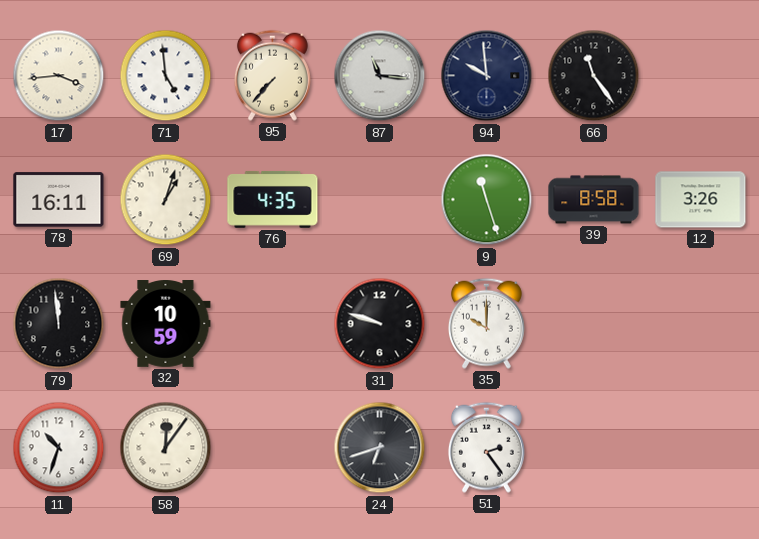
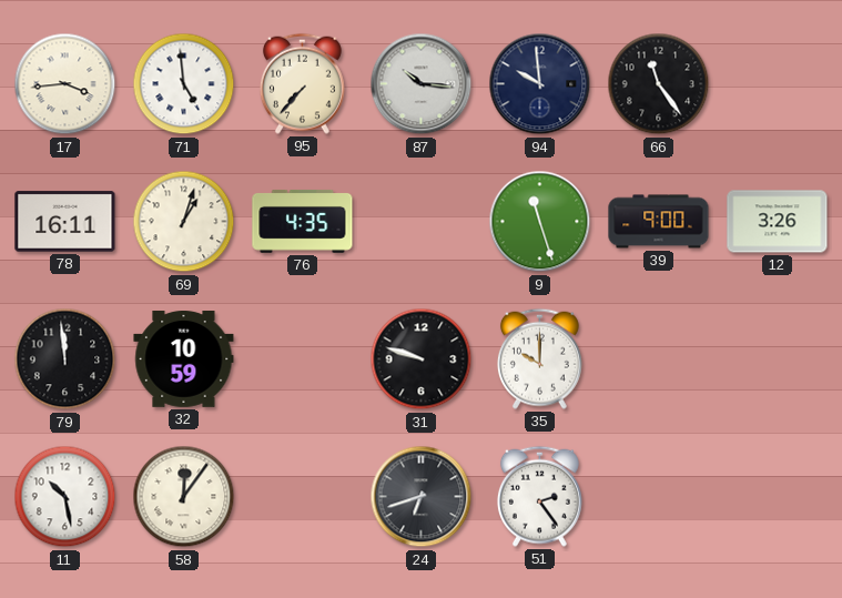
87: 11:16 -> 10:16 (422, 84)
39: 8:58 -> 9:00 (659, 222)
11: 10:33 -> 10:28 (65, 497)
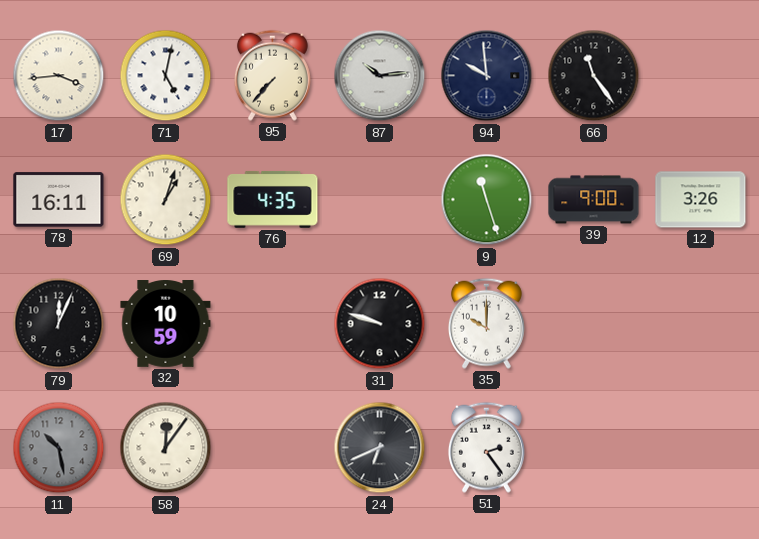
71: 4:59 -> 5:02 (166, 76)
87: 10:16 -> 10:14 (380, 76)
79: 11:59 -> 12:04 (59, 324)
11 dial: white -> grey (59, 448)
24: 6:42 -> 6:41 (380, 448)
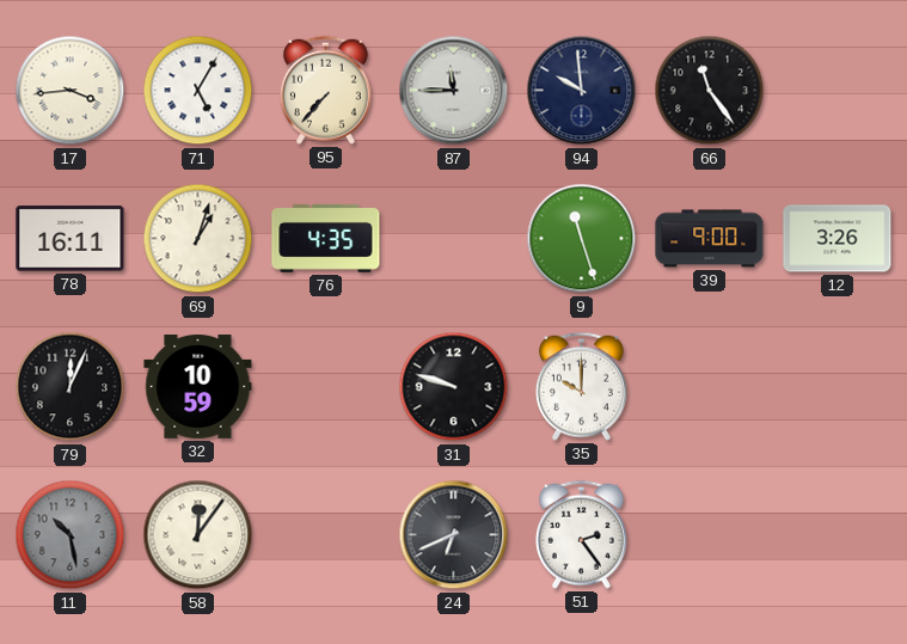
71: 5:02 -> 5:05 (198, 91)
87: 10:14 -> 11:45 (454, 91)
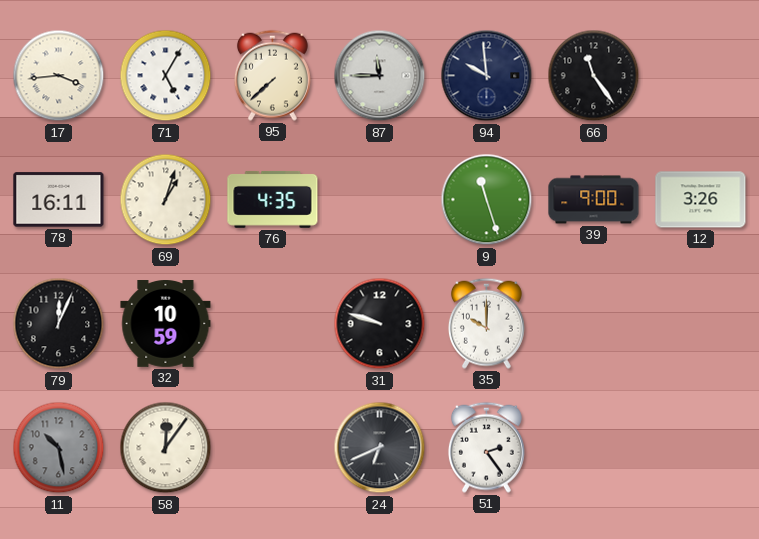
95: 7:37 -> 7:38 (272, 75)
